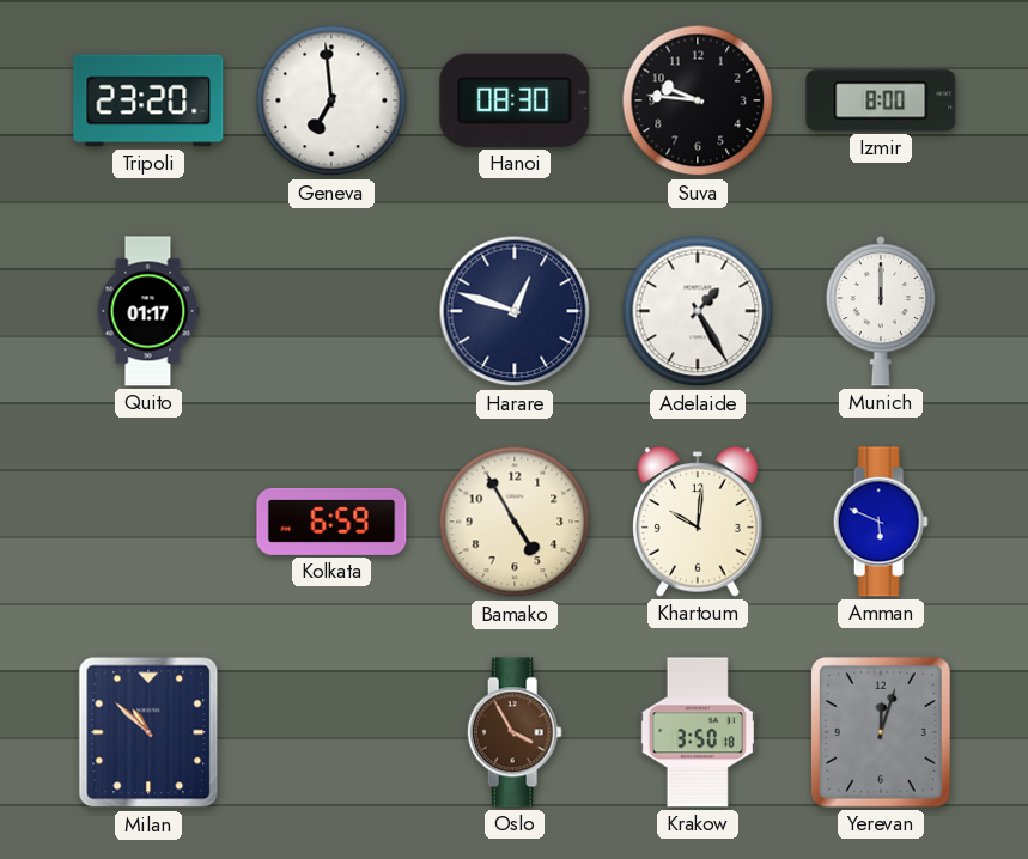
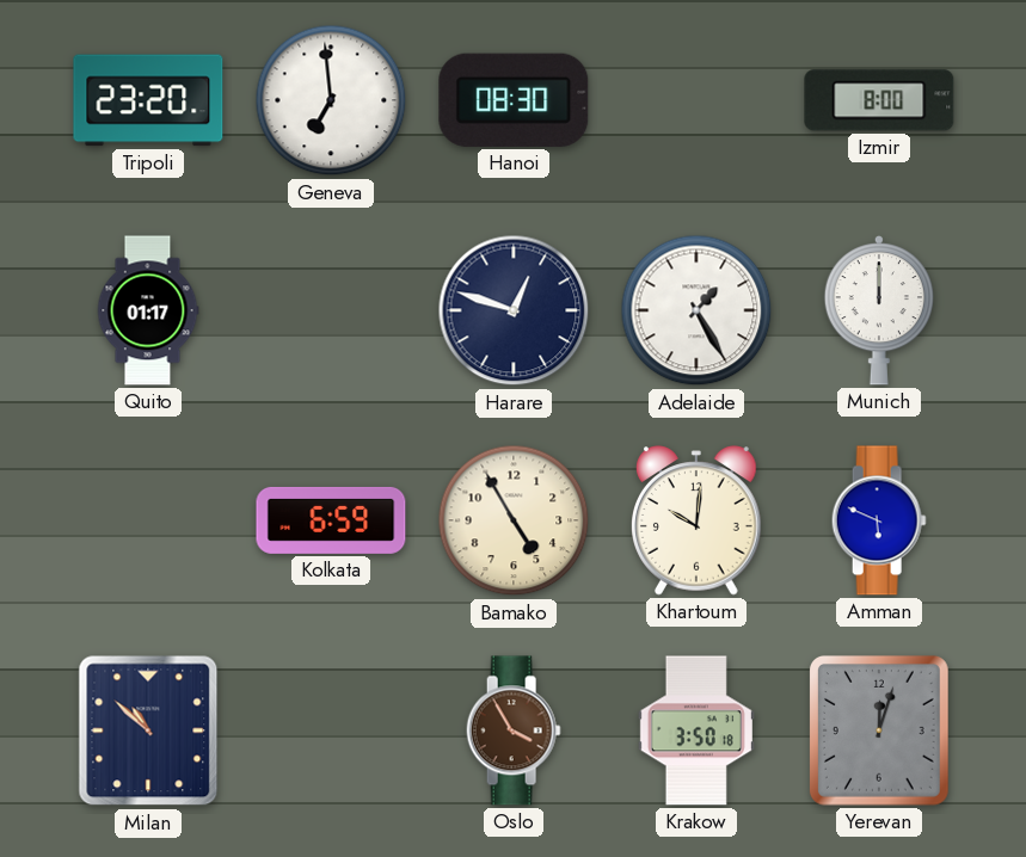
Suva: 9:46 -> none (698, 100)
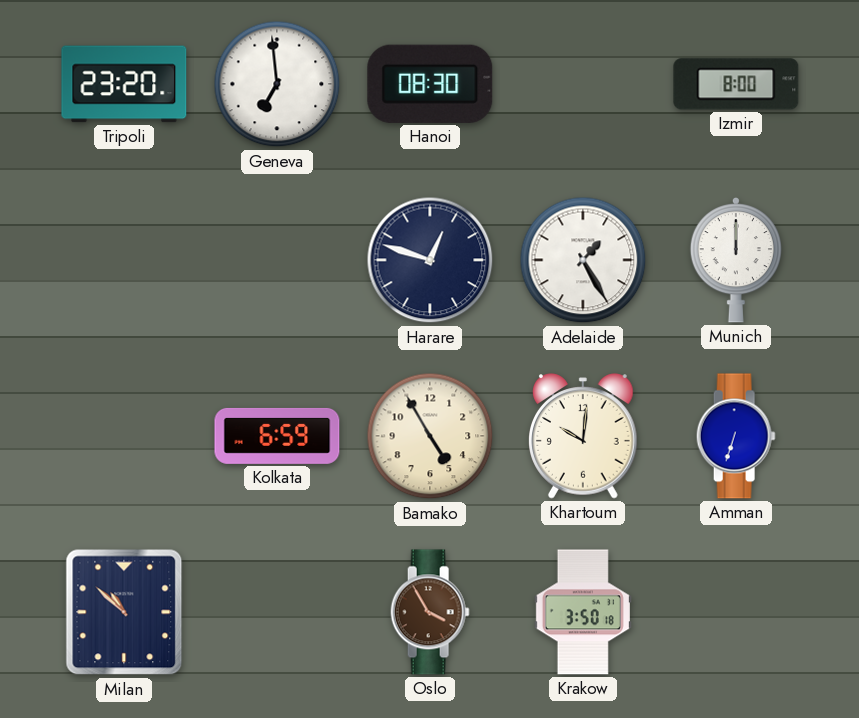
Quito: 01:17 -> none (148, 310)
Amman: 5:49 -> 6:33 (736, 436)
Yerevan: 12:03 -> none (879, 730)
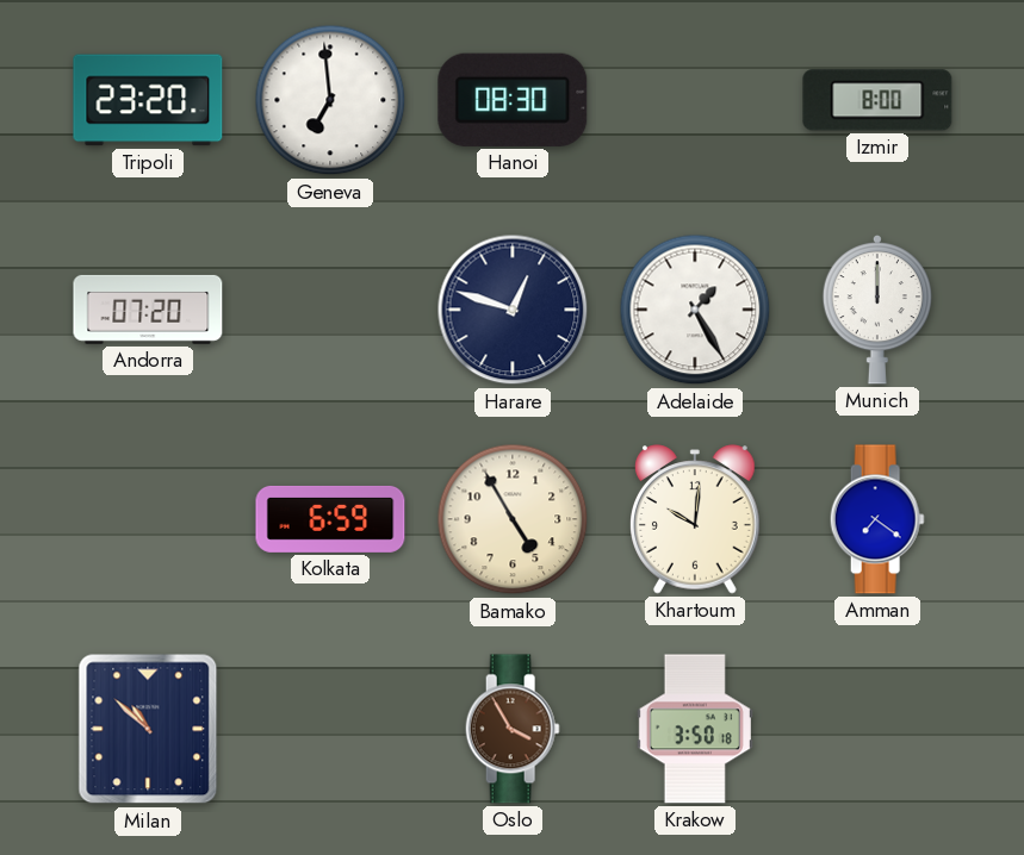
Andorra: none -> 07:20 (148, 310)
Amman: 6:33 -> 7:21 (877, 519)
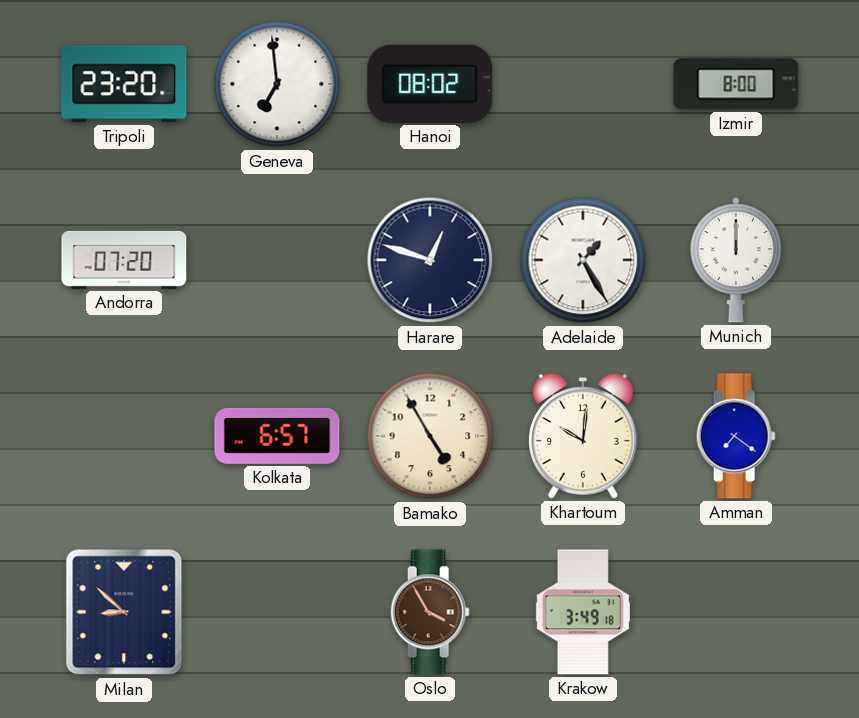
Hanoi: 08:30 -> 08:02 (430, 84)
Kolkata: 6:59 -> 6:57 (277, 436)
Milan: 10:52 -> 8:52 (124, 612)
Krakow: 3:50 -> 3:49 (583, 612)
